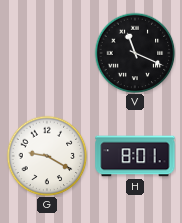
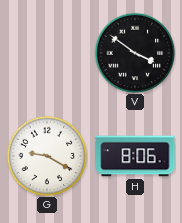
V: 11:19 -> 3:51 (135, 53)
H: 8:01 -> 8:06 (135, 156)
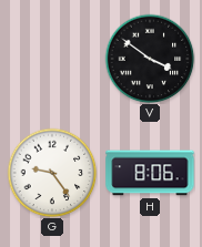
G: 9:20 -> 9:24 (52, 173)
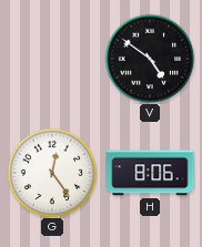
V: 3:51 -> 4:51 (150, 59)
G: 9:24 -> 12:24 (52, 173)
